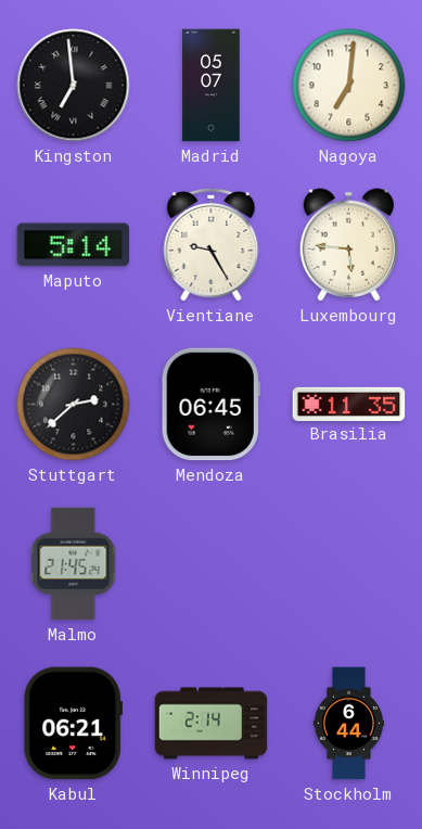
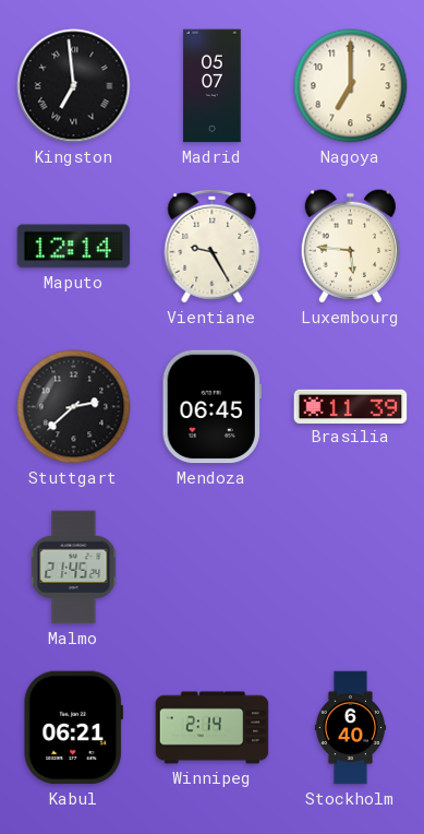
Nagoya: 7:01 -> 7:00 (351, 86)
Maputo: 5:14 -> 12:14 (74, 247)
Brasilia: 11:35 -> 11:39 (351, 406)
Stockholm: 6:44 -> 6:40 (351, 728)
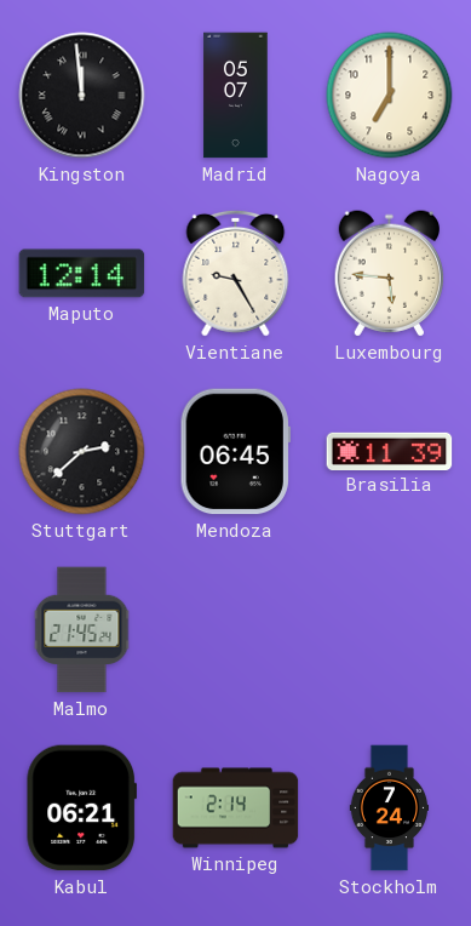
Kingston: 6:59 -> 11:59 (82, 96)
Stockholm: 6:40 -> 7:24 (390, 808)
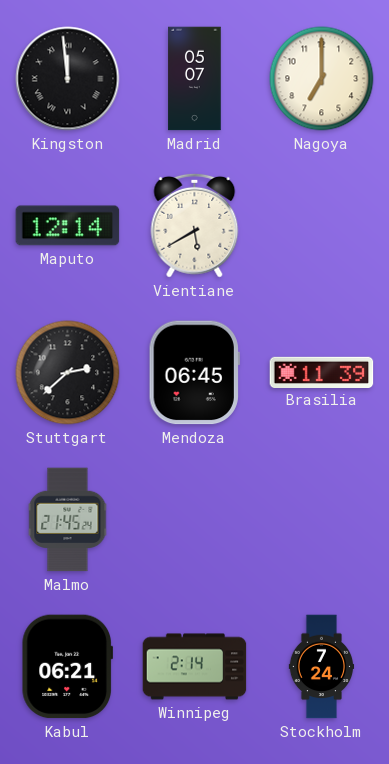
Vientiane: 9:25 -> 5:40 (195, 225)
Luxembourg: 5:46 -> none (389, 274)
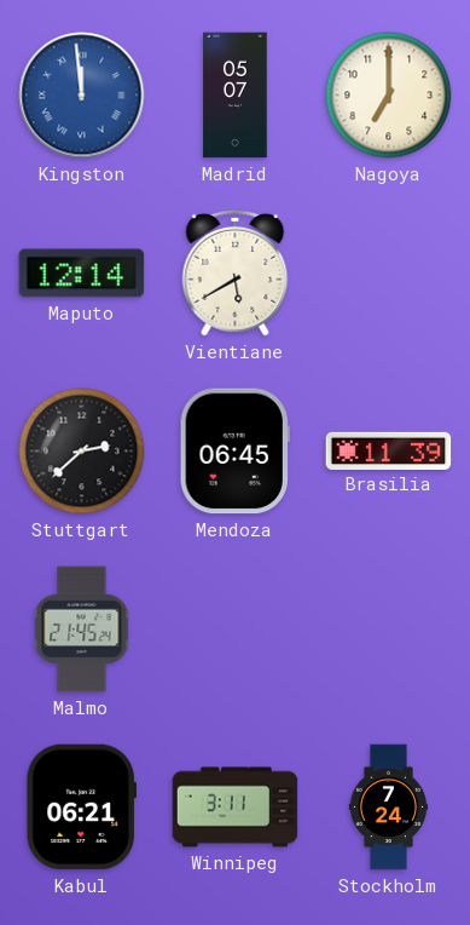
Kingston dial: black -> blue (82, 96)
Winnipeg: 2:14 -> 3:11 (236, 808)
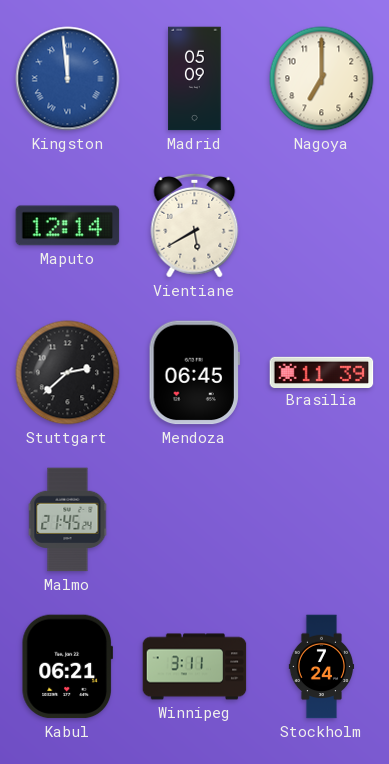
Madrid: 05:07 -> 05:09 (195, 79)
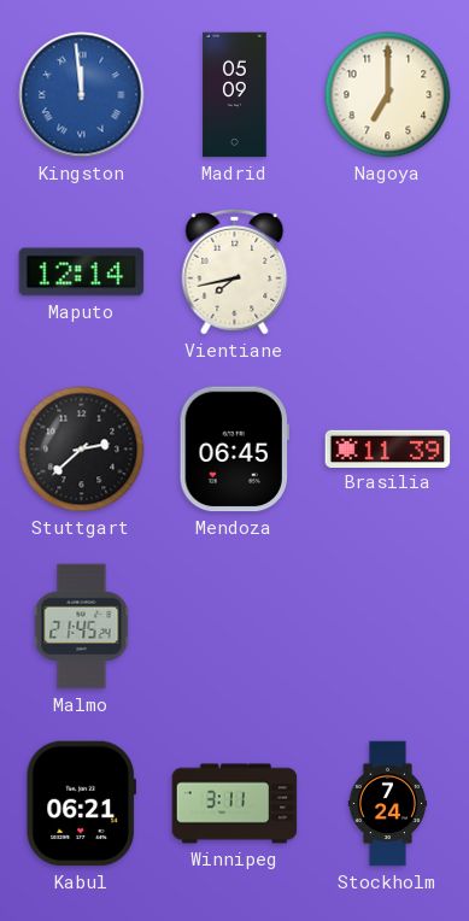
Vientiane: 5:40 -> 7:43 (235, 271)
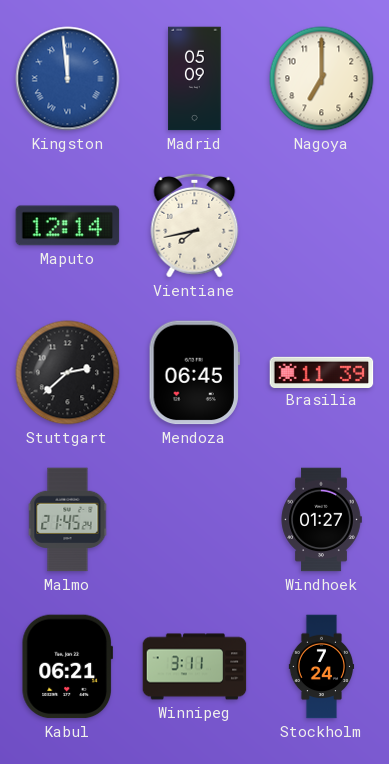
Windhoek: none -> 01:27 (321, 520)
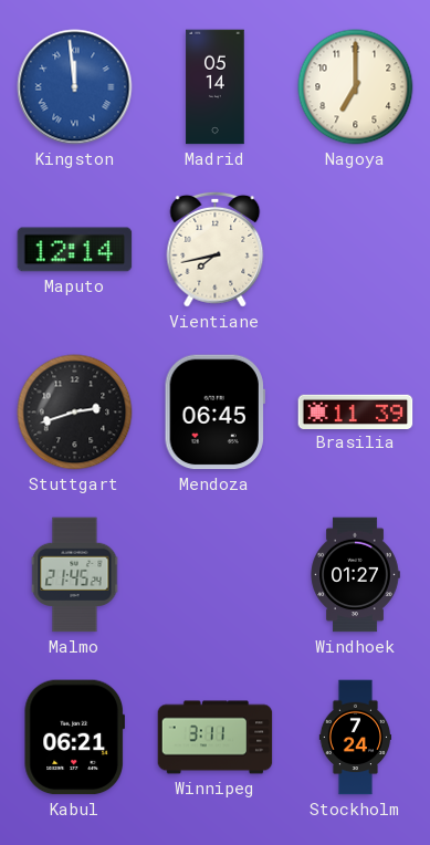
Madrid: 05:09 -> 05:14 (216, 87)
Stuttgart: 2:38 -> 2:42 (75, 413)
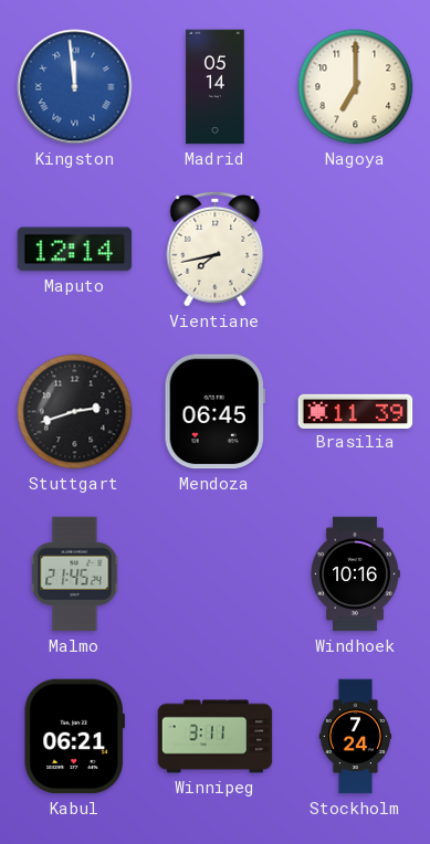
Windhoek: 01:27 -> 10:16 (355, 574)
